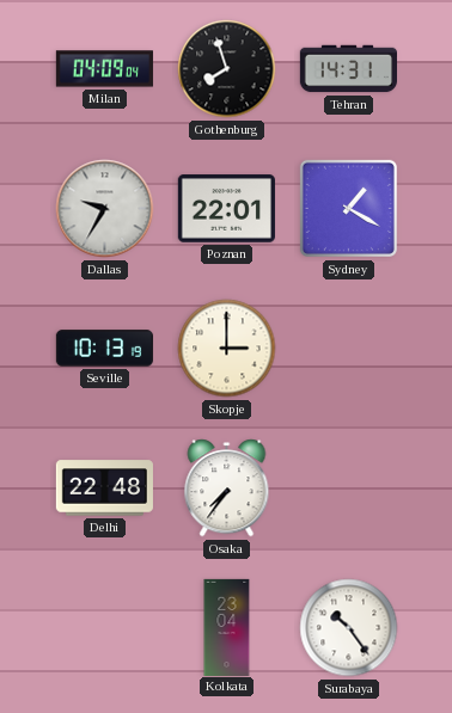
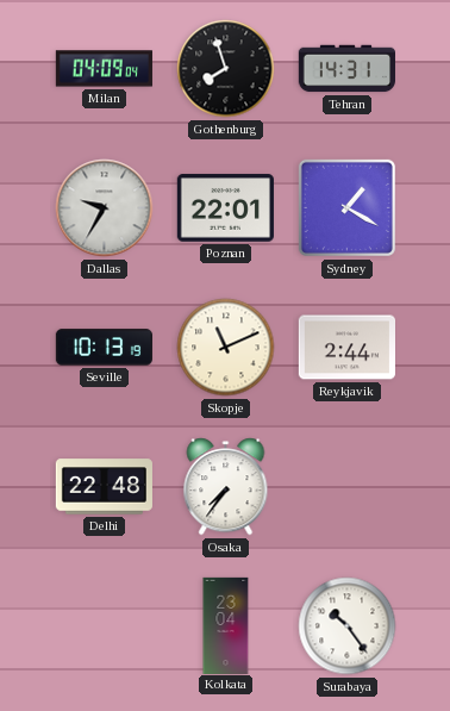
Skopje: 3:00 -> 11:11 (226, 348)
Reykjavik: none -> 2:44 (346, 348)
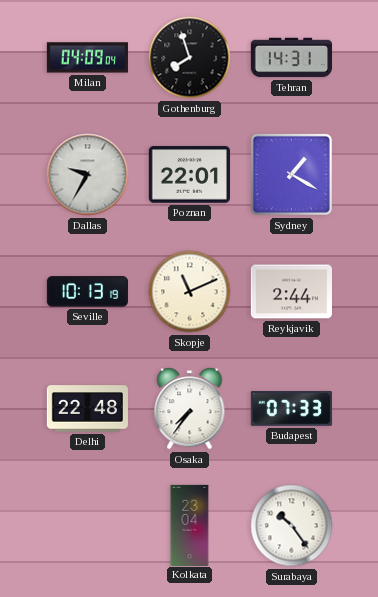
Budapest: none -> 07:33 (291, 409)
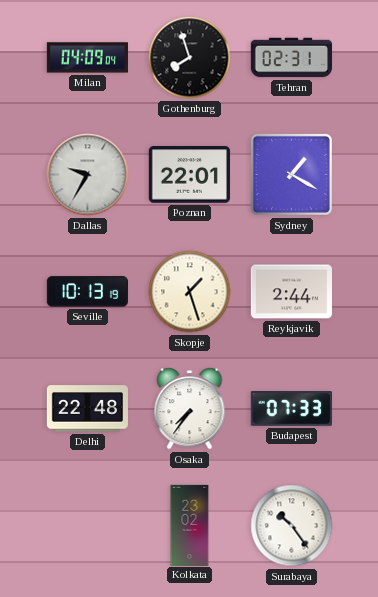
Tehran: 14:31 -> 02:31 (291, 58)
Skopje: 11:11 -> 1:27 (190, 292)
Kolkata: 23:04 -> 23:02 (190, 525)
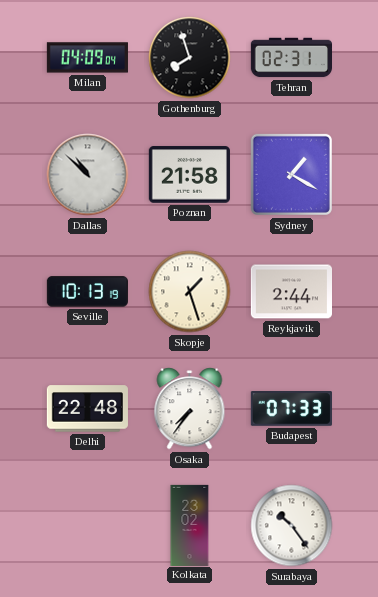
Dallas: 9:35 -> 10:52 (88, 175)
Poznan: 22:01 -> 21:58 (189, 175)
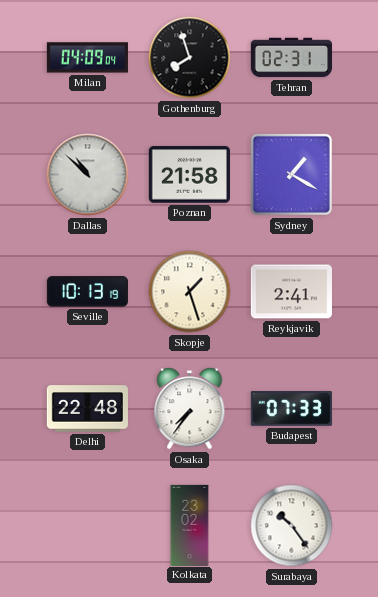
Reykjavik: 2:44 -> 2:41 (291, 292)
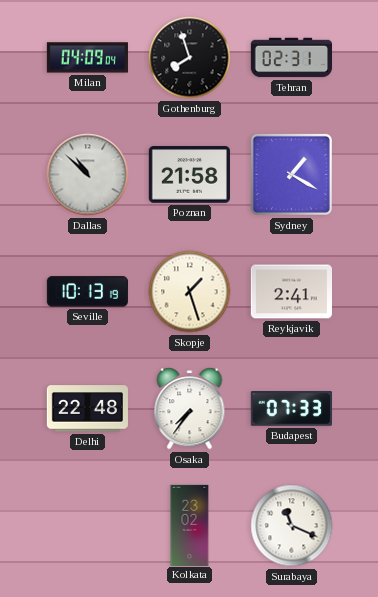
Surabaya: 10:24 -> 11:19 (292, 526)
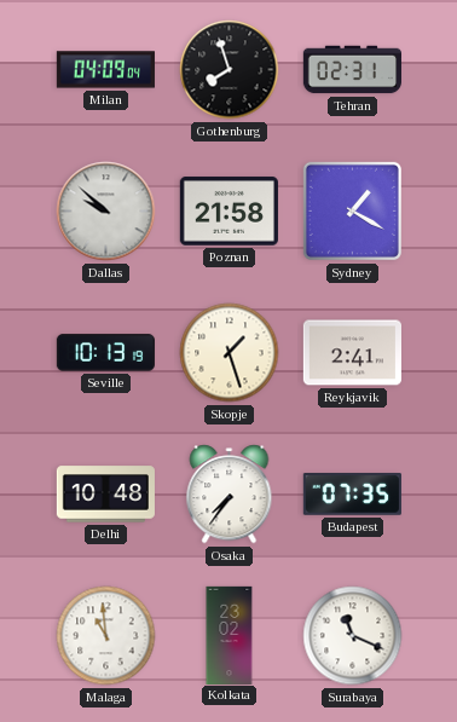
Dallas: 10:52 -> 9:52 (106, 212)
Delhi: 22:48 -> 10:48 (105, 495)
Budapest: 07:33 -> 07:35 (352, 495)
Malaga: none -> 10:59 (106, 636)
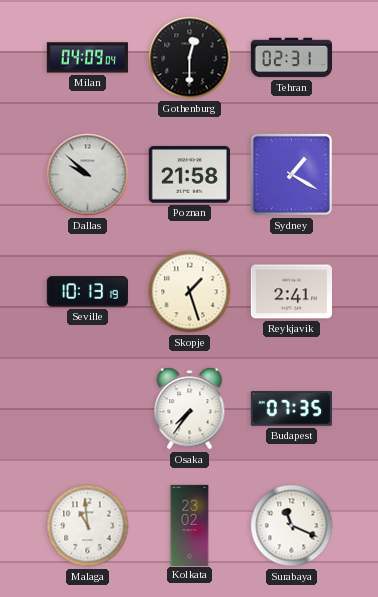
Gothenburg: 7:57 -> 12:30 (190, 58)
Delhi: 10:48 -> none (105, 495)
